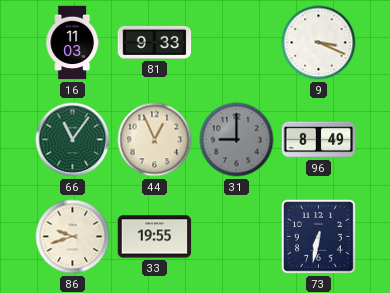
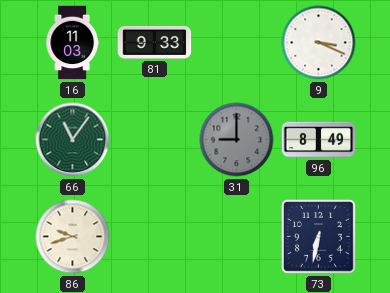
44: 12:56 -> none (155, 140)
33: 19:55 -> none (155, 237)
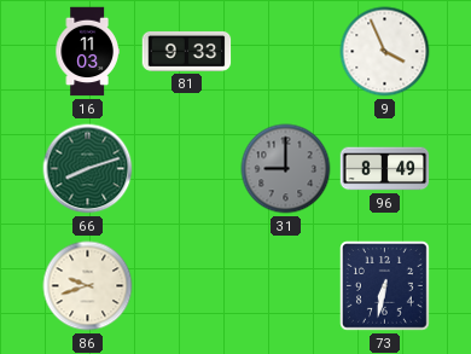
9: 3:19 -> 3:56 (385, 52)
66: 11:06 -> 8:12 (88, 169)
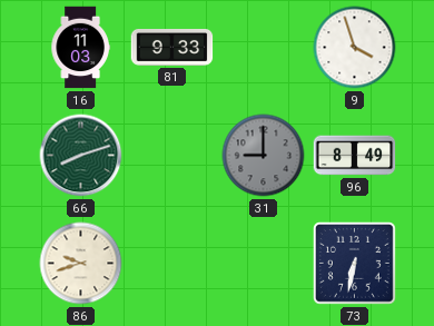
9: 3:56 -> 3:57 (355, 48)
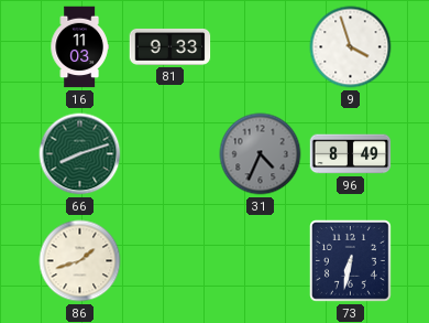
31: 9:00 -> 4:34 (261, 154)
86: 9:42 -> 1:42 (80, 261)
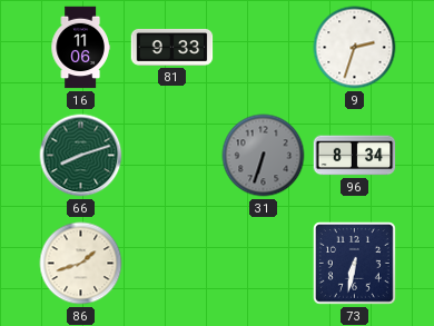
16: 11:03 -> 11:06 (80, 48)
9: 3:57 -> 2:33 (355, 48)
31: 4:34 -> 6:33 (264, 156)
96: 8:49 -> 8:34 (355, 156)
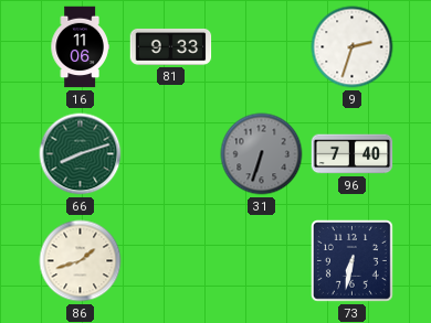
96: 8:34 -> 7:40 (353, 154)
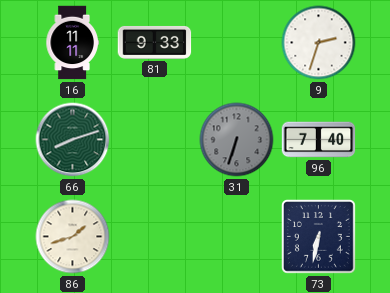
16: 11:06 -> 11:11 (72, 43)
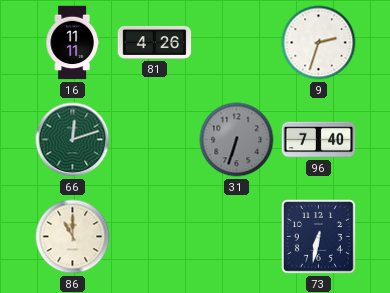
81: 9:33 -> 4:26 (155, 42)
66: 8:12 -> 12:12 (73, 140)
86: 1:42 -> 11:00 (73, 237)
